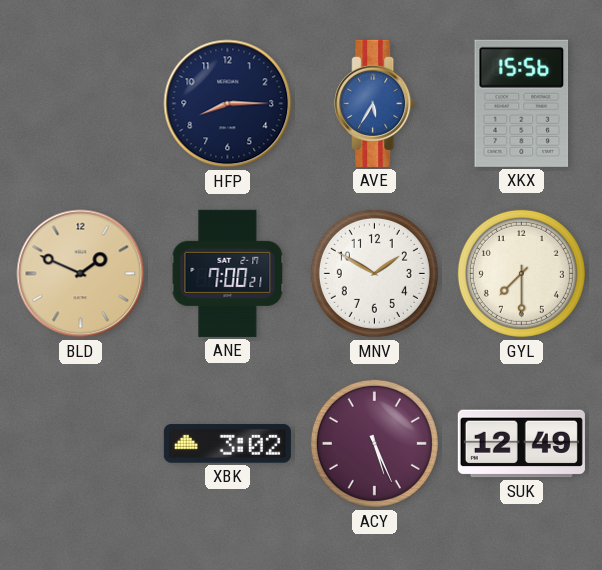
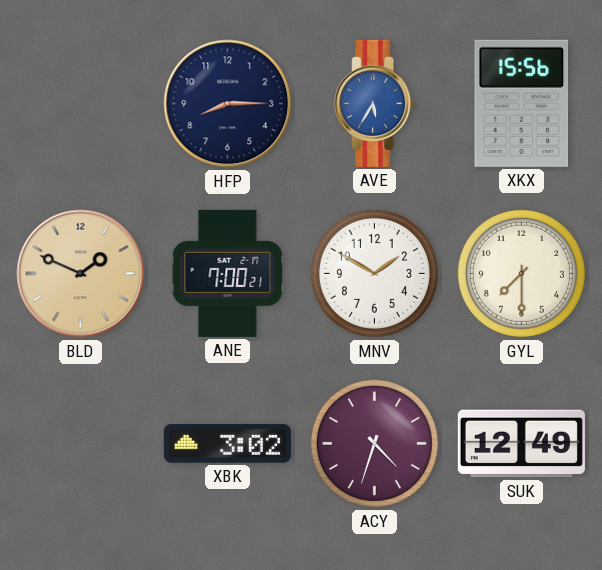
ACY: 5:26 -> 4:33 (374, 443)
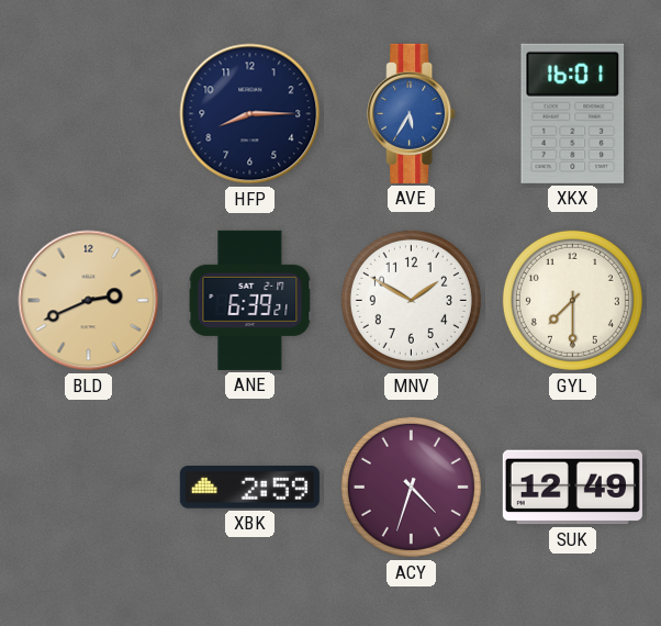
XKX: 15:56 -> 16:01 (573, 113)
BLD: 1:49 -> 2:41 (89, 301)
ANE: 7:00 -> 6:39 (250, 300)
XBK: 3:02 -> 2:59 (249, 488)
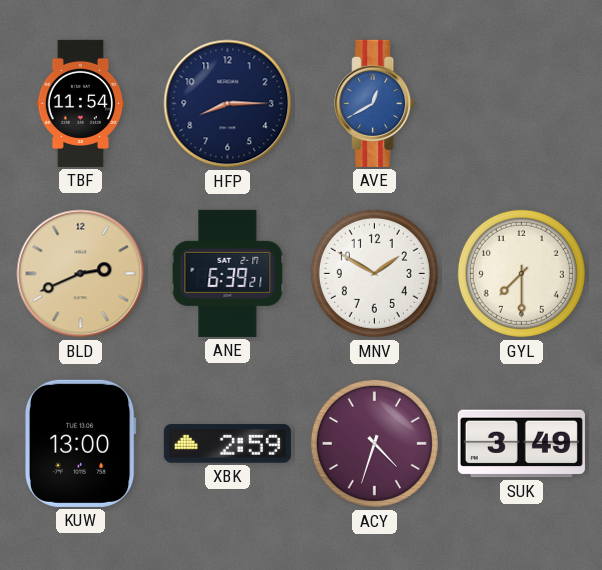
TBF: none -> 11:54 (81, 103)
AVE: 5:35 -> 12:40 (375, 103)
XKX: 16:01 -> none (573, 113)
KUW: none -> 13:00 (80, 443)
SUK: 12:49 -> 3:49 (521, 444)
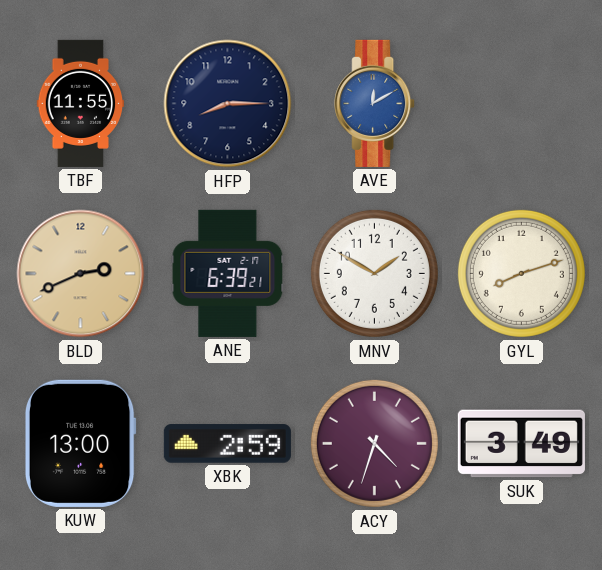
TBF: 11:54 -> 11:55 (81, 103)
AVE: 12:40 -> 12:10 (375, 103)
GYL: 7:30 -> 8:12 (521, 273)
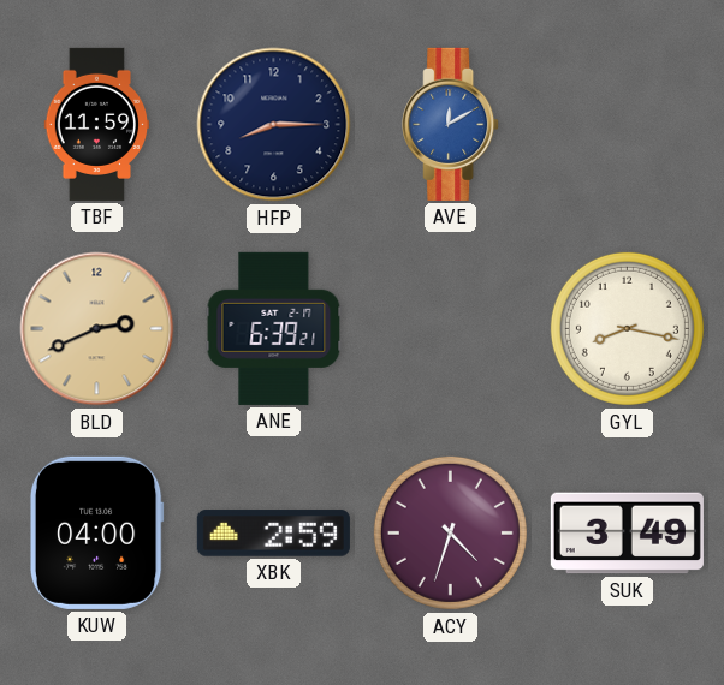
TBF: 11:55 -> 11:59 (97, 124)
MNV: 1:50 -> none (374, 273)
GYL: 8:12 -> 8:17 (627, 328)
KUW: 13:00 -> 04:00 (96, 532)
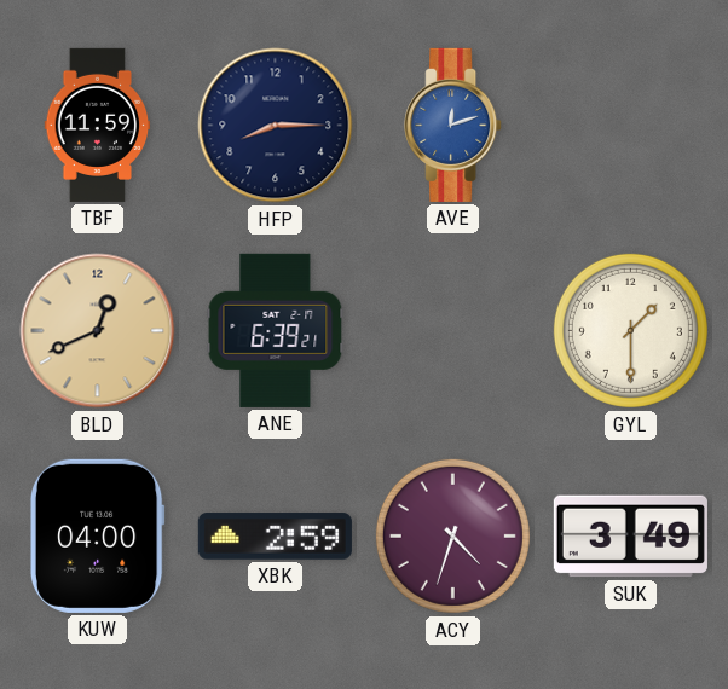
AVE: 12:10 -> 12:12 (453, 125)
BLD: 2:41 -> 12:41 (98, 331)
GYL: 8:17 -> 1:30 (630, 330)
